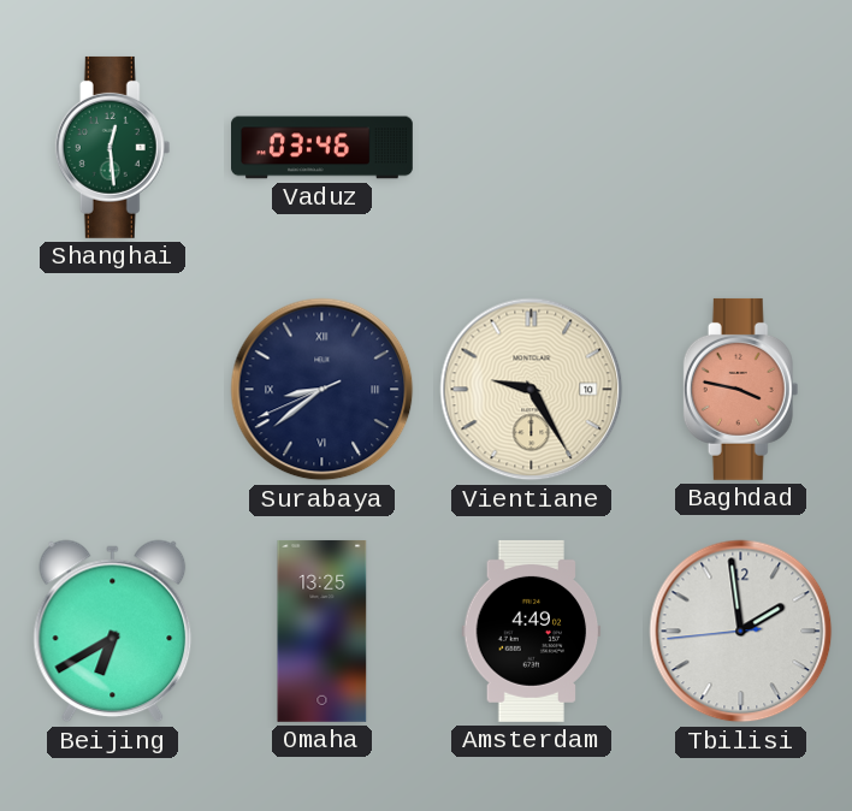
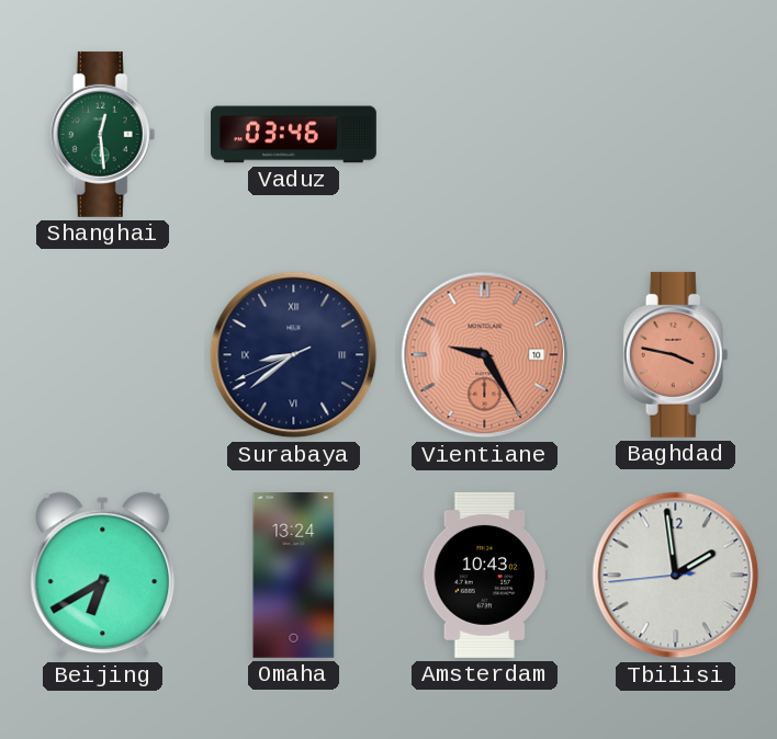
Vientiane dial: cream -> salmon (485, 355)
Omaha: 13:25 -> 13:24 (294, 575)
Amsterdam: 4:49 -> 10:43 (485, 575)
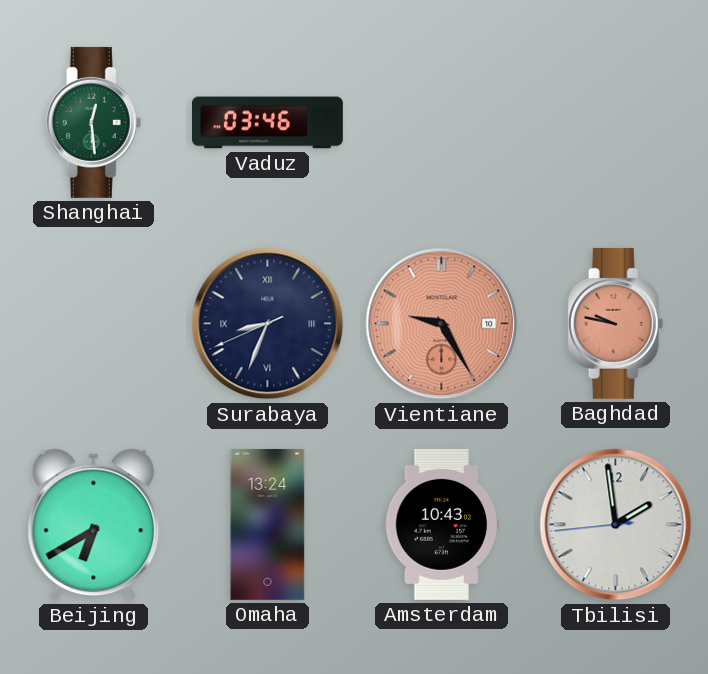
Surabaya: 8:38 -> 8:33 (268, 324)
Baghdad: 3:47 -> 9:47 (616, 323)
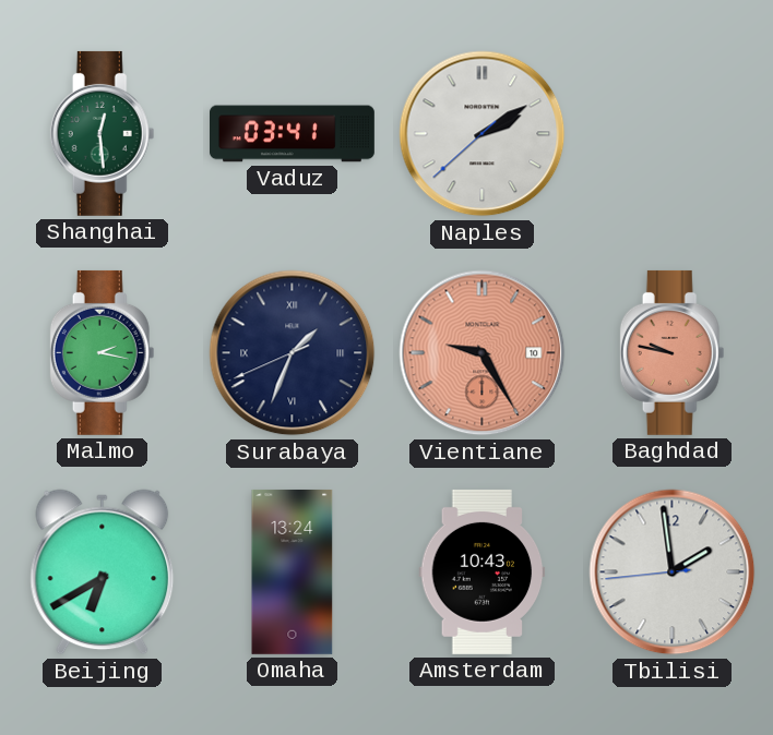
Vaduz: 03:46 -> 03:41 (293, 134)
Naples: none -> 2:09 (483, 134)
Malmo: none -> 2:17 (103, 352)
Surabaya: 8:33 -> 1:33 (293, 353)
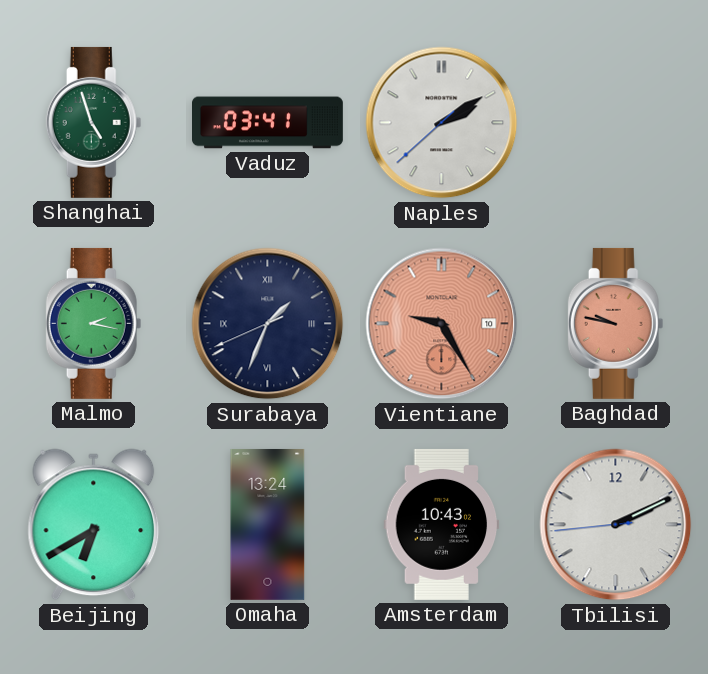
Shanghai: 12:29 -> 4:57 (94, 122)
Tbilisi: 1:58 -> 2:10 (616, 525)
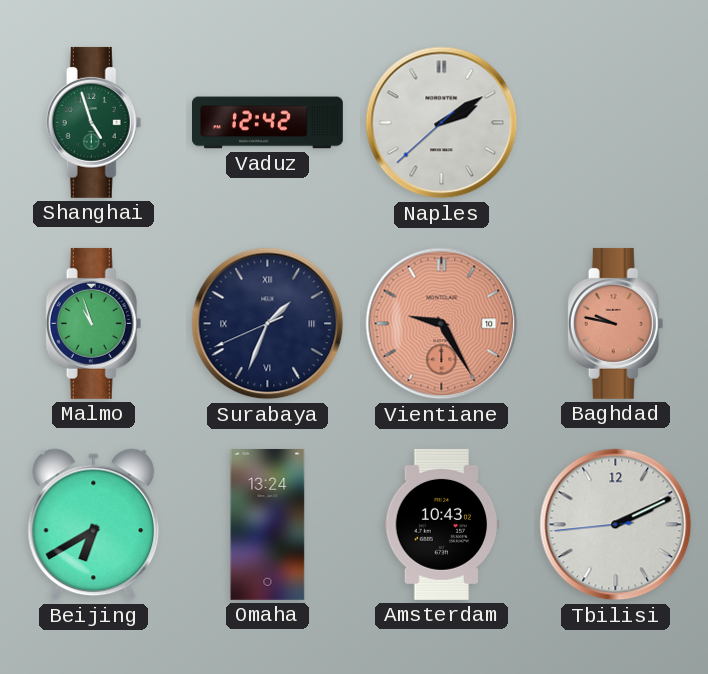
Vaduz: 03:41 -> 12:42 (268, 123)
Malmo: 2:17 -> 10:57 (94, 323)
